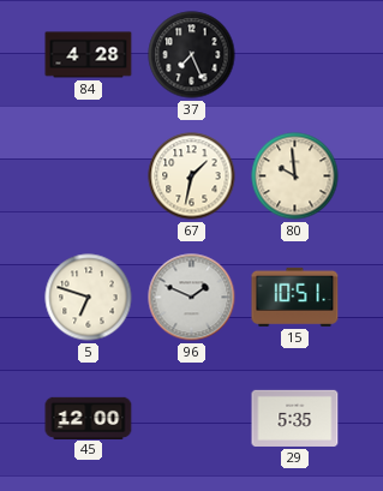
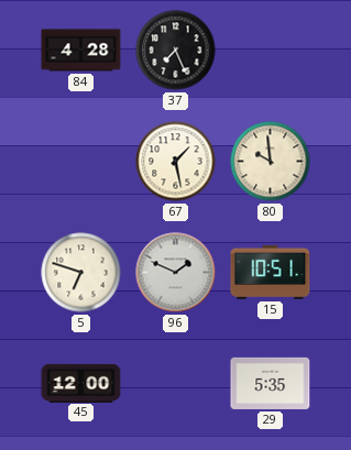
67: 1:32 -> 1:28 (176, 162)
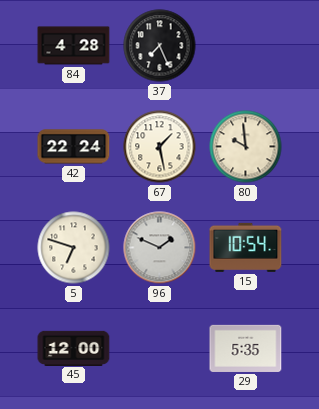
42: none -> 22:24 (74, 147)
15: 10:51 -> 10:54 (246, 247)
